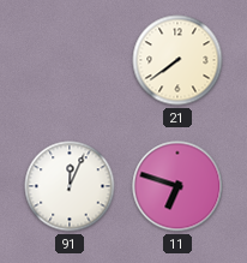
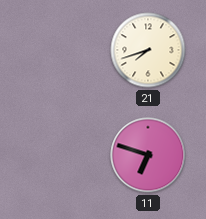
21: 7:39 -> 7:42 (148, 50)
91: 12:04 -> none (70, 186)
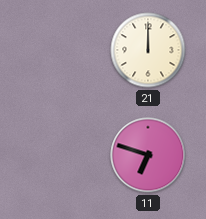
21: 7:42 -> 12:00 (148, 50)
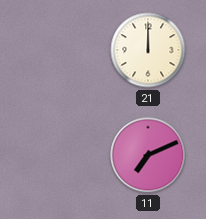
11: 6:48 -> 7:11 (148, 155)
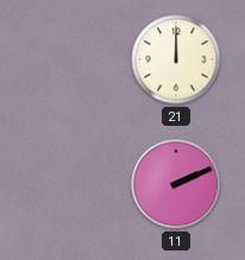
11: 7:11 -> 2:11 (176, 184)
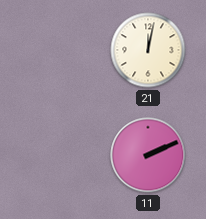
21: 12:00 -> 12:02 (148, 50)
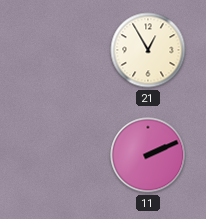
21: 12:02 -> 12:55 (148, 50)
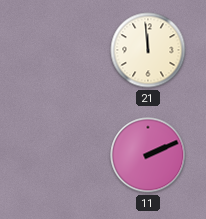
21: 12:55 -> 11:59 (148, 50)
